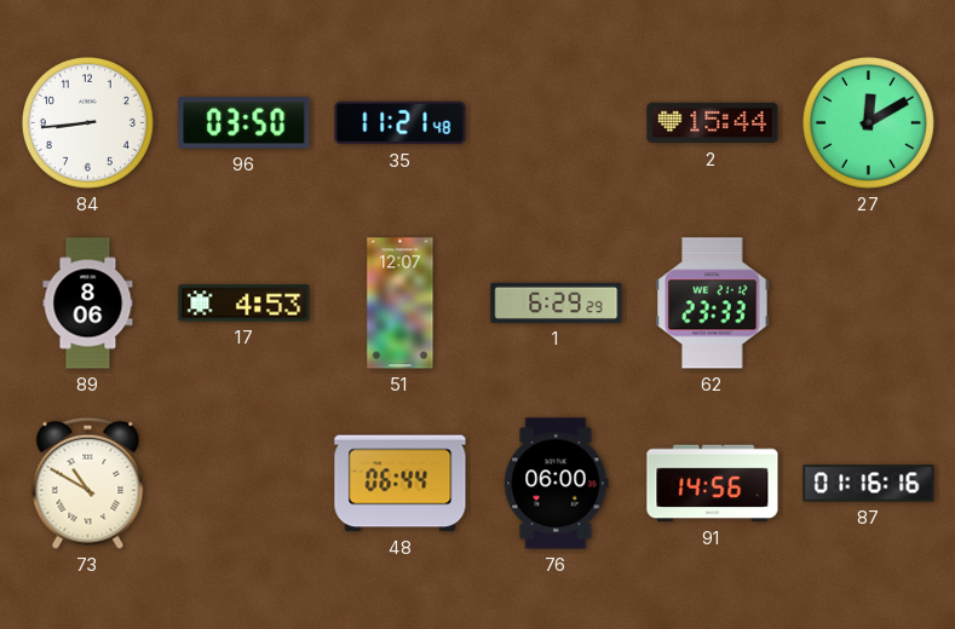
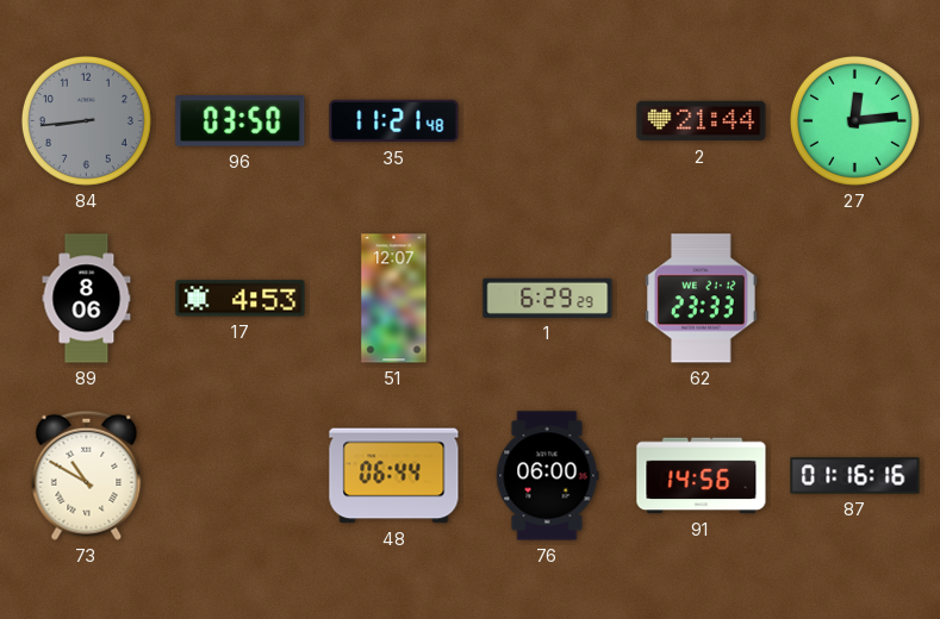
84 dial: white -> grey (86, 120)
2: 15:44 -> 21:44 (702, 121)
27: 12:10 -> 12:14 (854, 120)
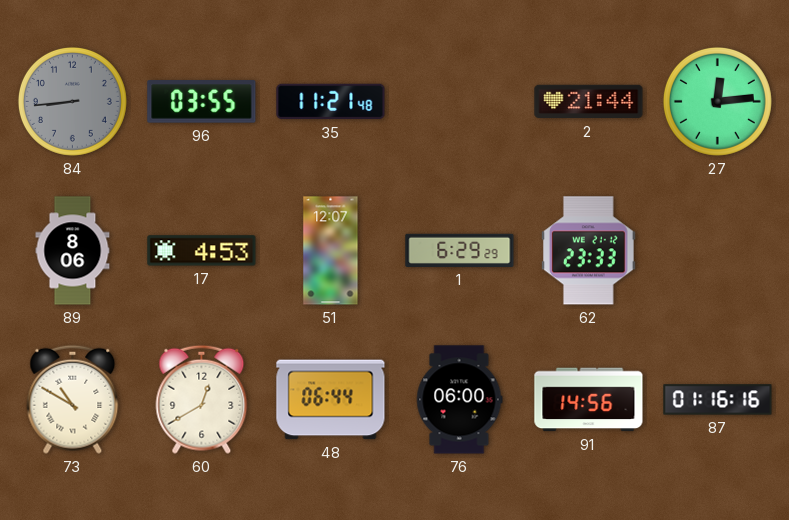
96: 03:50 -> 03:55 (202, 102)
60: none -> 12:40 (202, 399)
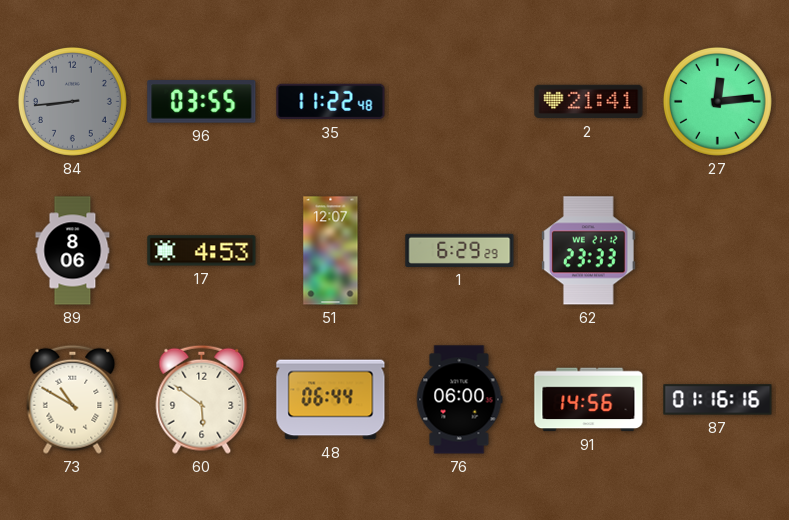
35: 11:21 -> 11:22 (331, 102)
2: 21:44 -> 21:41 (589, 102)
60: 12:40 -> 5:51 (202, 399)
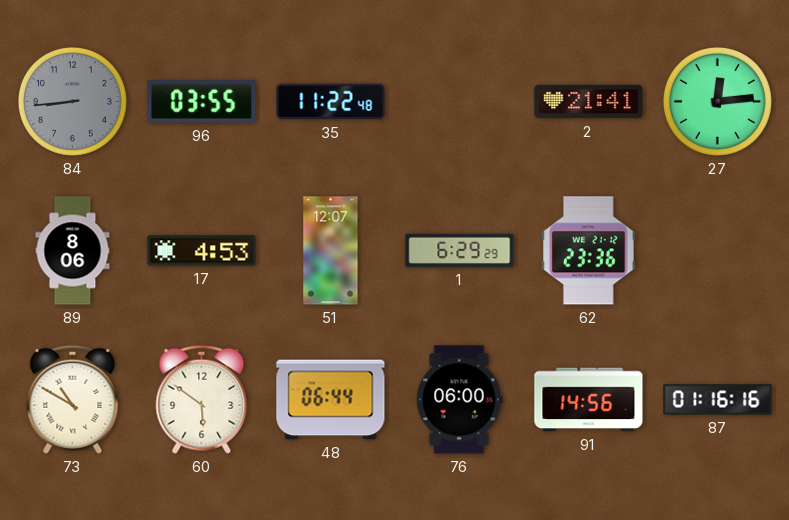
62: 23:33 -> 23:36 (589, 251)
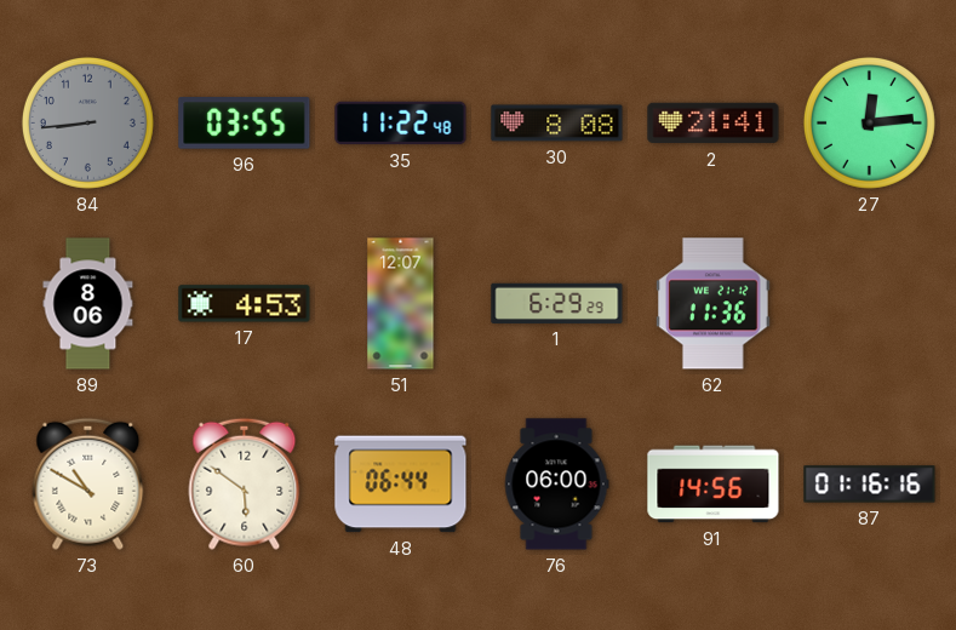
30: none -> 8:08 (557, 124)
62: 23:36 -> 11:36 (714, 304)
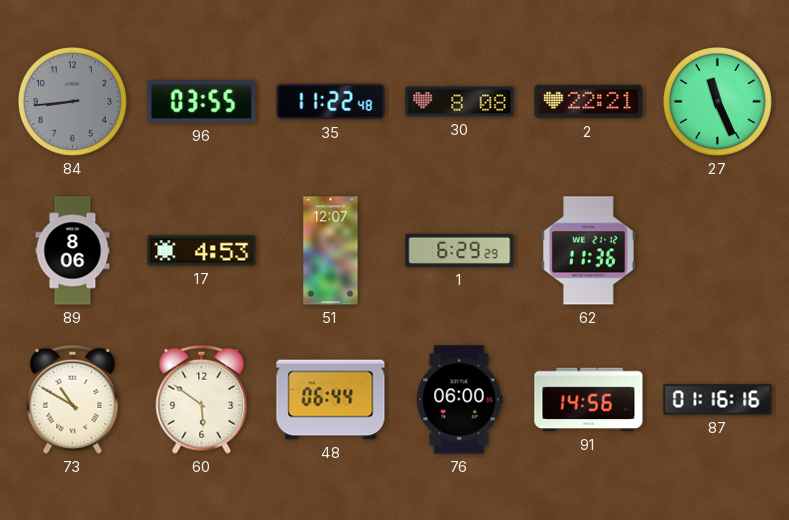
2: 21:41 -> 22:21 (589, 102)
27: 12:14 -> 11:26 (717, 101)
